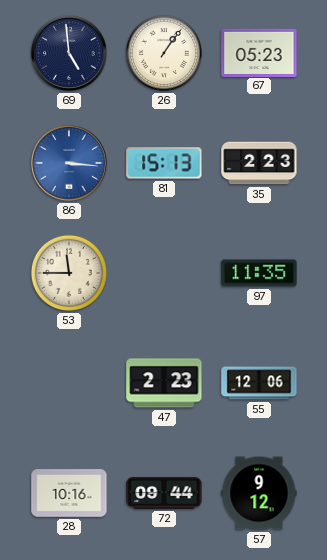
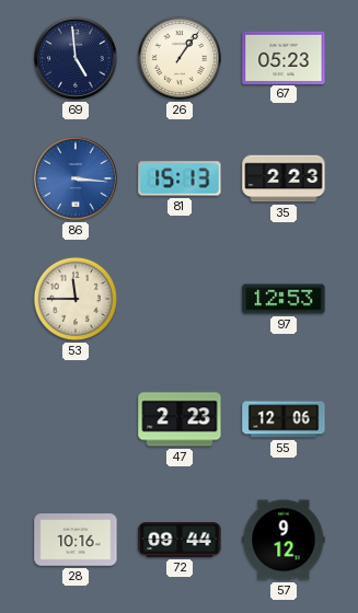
97: 11:35 -> 12:53 (284, 299)
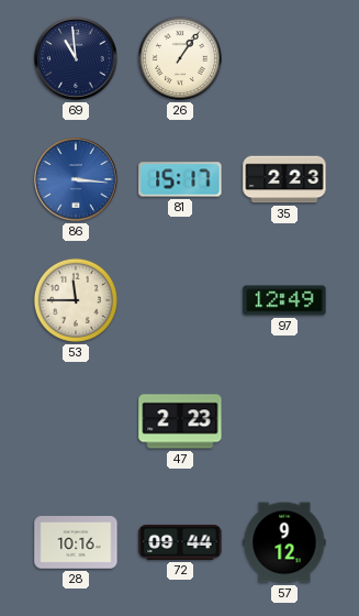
69: 4:59 -> 10:59 (77, 59)
67: 05:23 -> none (284, 57)
81: 15:13 -> 15:17 (180, 179)
97: 12:53 -> 12:49 (284, 300)
55: 12:06 -> none (284, 419)
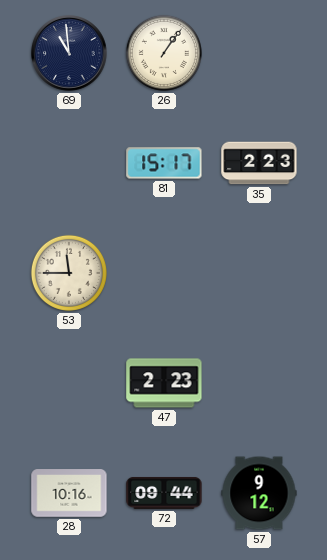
86: 3:16 -> none (77, 180)
97: 12:49 -> none (284, 300)
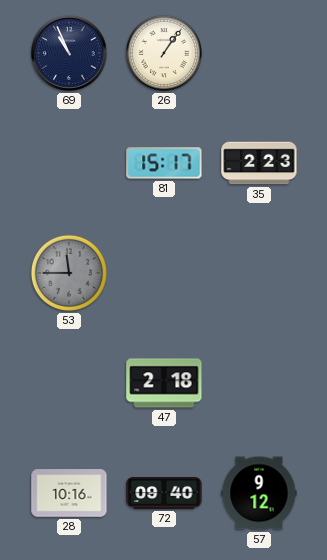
69: 10:59 -> 10:56 (70, 54)
53 dial: cream -> grey (69, 273)
47: 2:23 -> 2:18 (164, 383)
72: 09:44 -> 09:40 (164, 493)
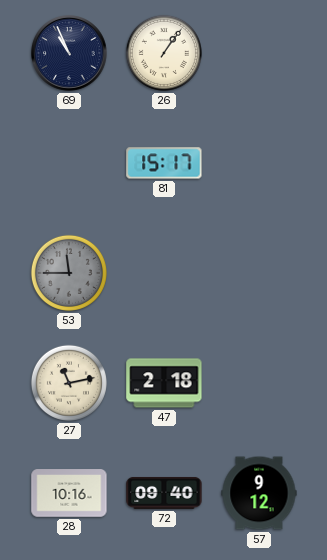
35: 2:23 -> none (259, 163)
27: none -> 11:13 (69, 383)
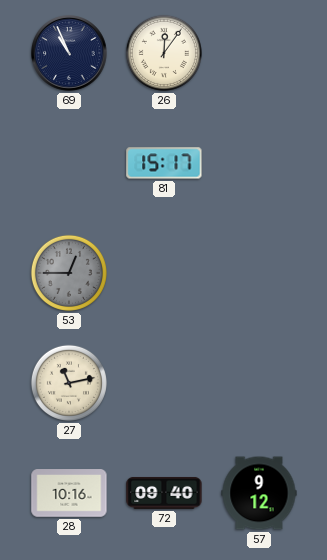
26: 1:06 -> 12:06 (164, 53)
53: 11:45 -> 12:45 (69, 273)
47: 2:18 -> none (164, 383)
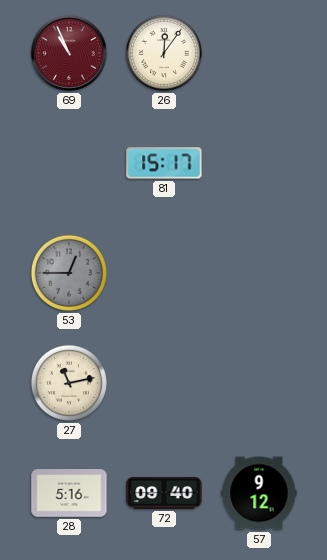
69 dial: navy -> burgundy (70, 54)
28: 10:16 -> 5:16 (69, 493)
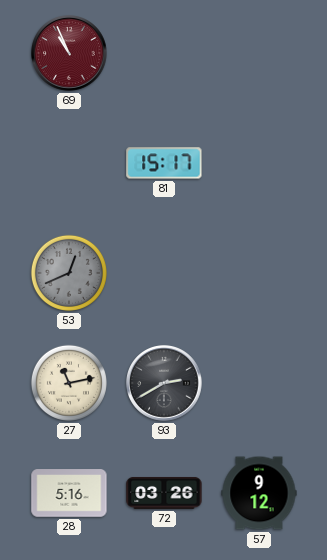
26: 12:06 -> none (164, 53)
53: 12:45 -> 12:41 (69, 273)
93: none -> 2:40 (165, 384)
72: 09:40 -> 03:26 (164, 493)
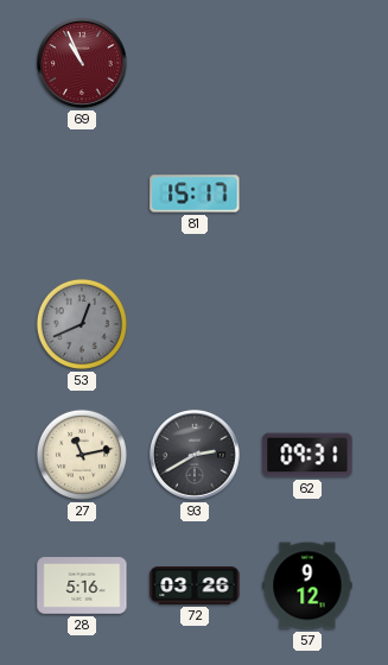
62: none -> 09:31 (307, 455)
